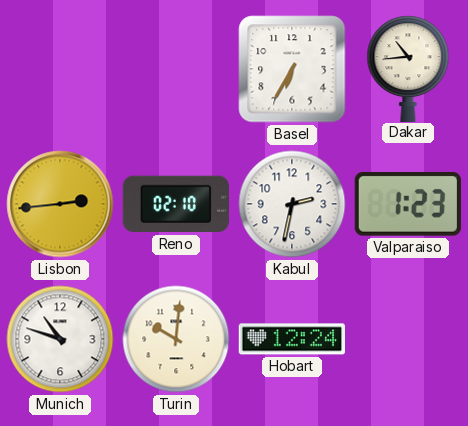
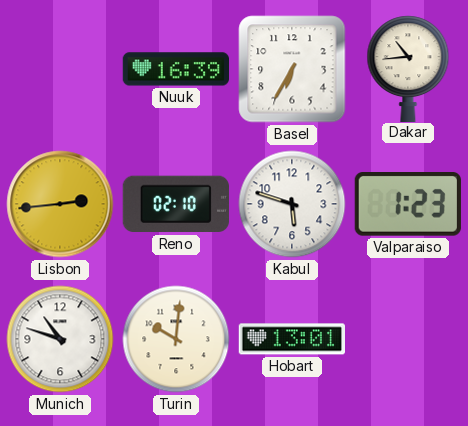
Nuuk: none -> 16:39 (176, 69)
Kabul: 2:32 -> 5:48 (292, 204)
Hobart: 12:24 -> 13:01 (291, 339)
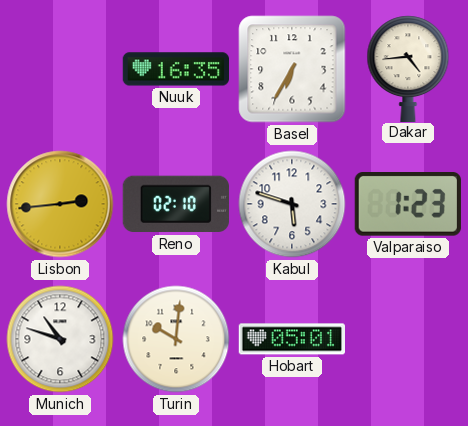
Nuuk: 16:39 -> 16:35 (176, 69)
Dakar: 10:44 -> 4:44 (408, 68)
Hobart: 13:01 -> 05:01 (291, 339)
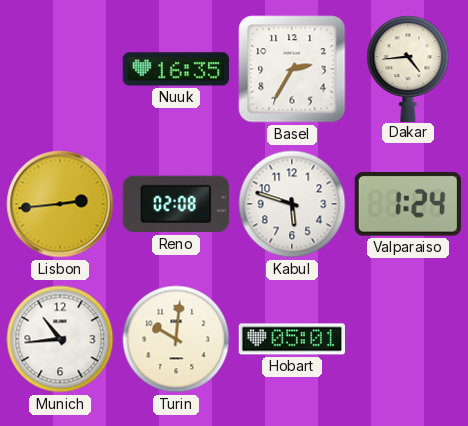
Basel: 6:35 -> 2:35 (292, 69)
Reno: 02:10 -> 02:08 (176, 204)
Valparaiso: 1:23 -> 1:24 (408, 205)
Munich: 10:48 -> 10:44 (60, 339)
